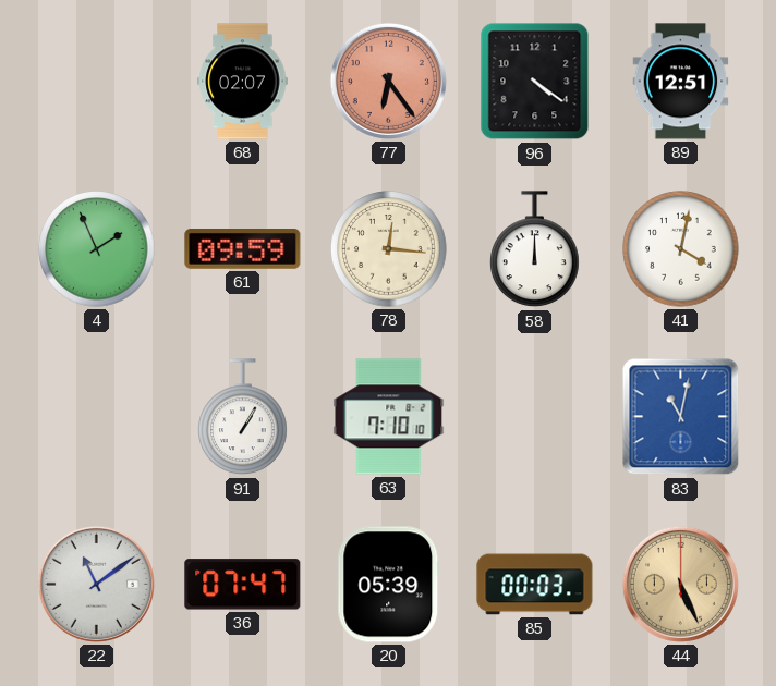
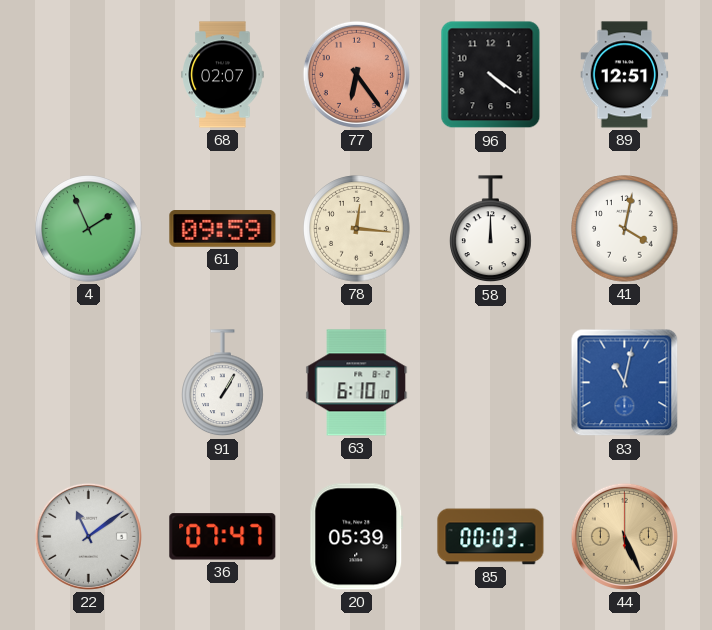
63: 7:10 -> 6:10 (357, 383)
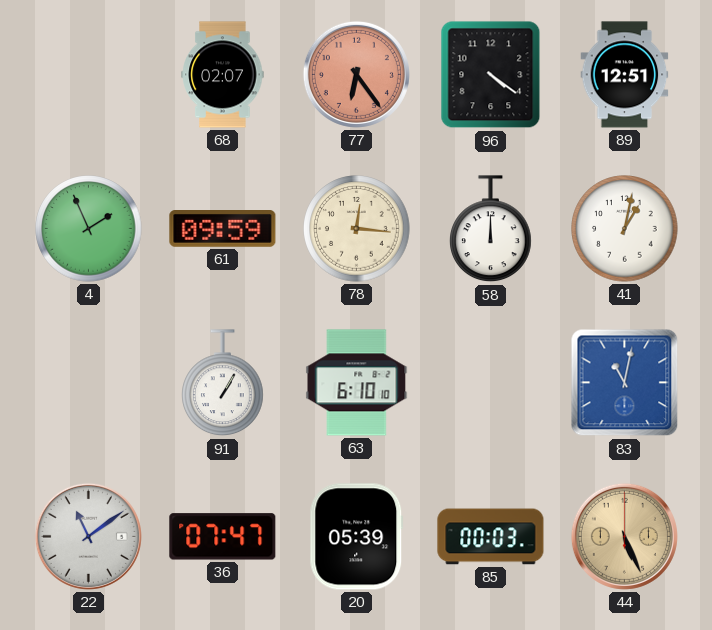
41: 4:02 -> 1:02 (625, 229)
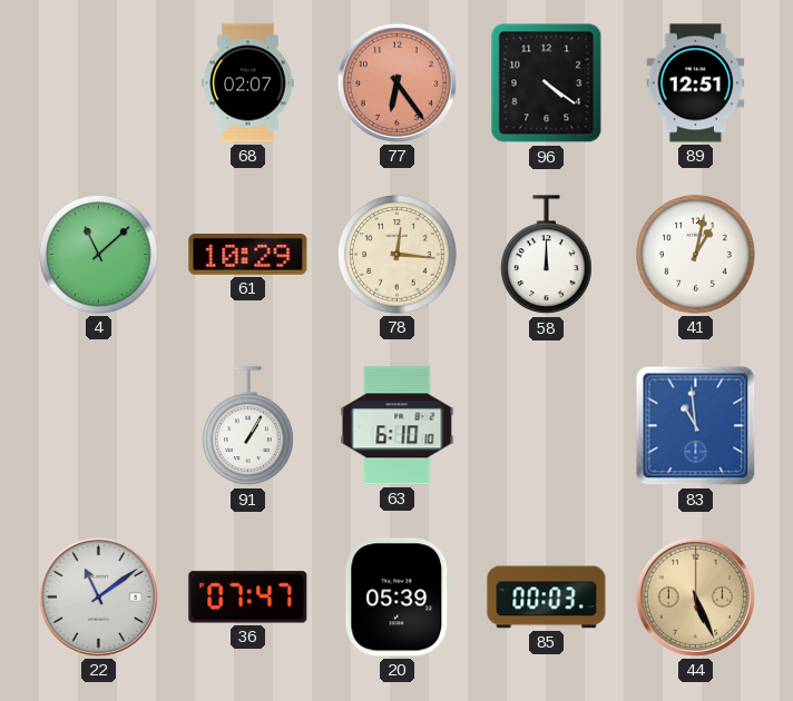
4: 1:56 -> 11:08 (99, 255)
61: 09:59 -> 10:29 (248, 255)
83: 11:02 -> 10:59 (696, 426)
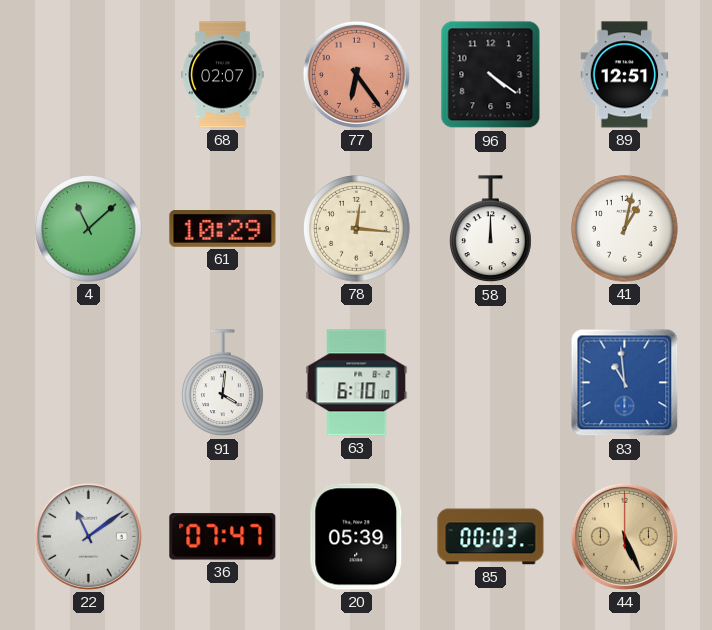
91: 1:05 -> 4:01 (223, 383)
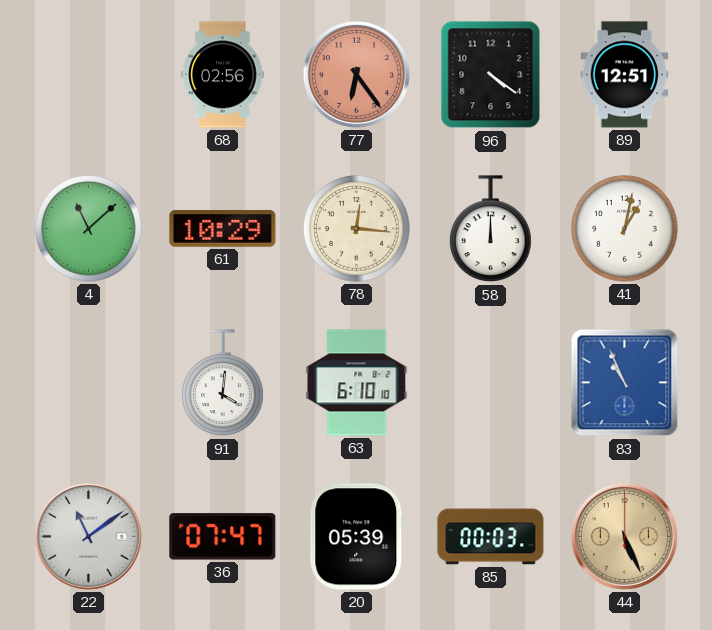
68: 02:07 -> 02:56 (223, 75)
83: 10:59 -> 10:56 (625, 383)
